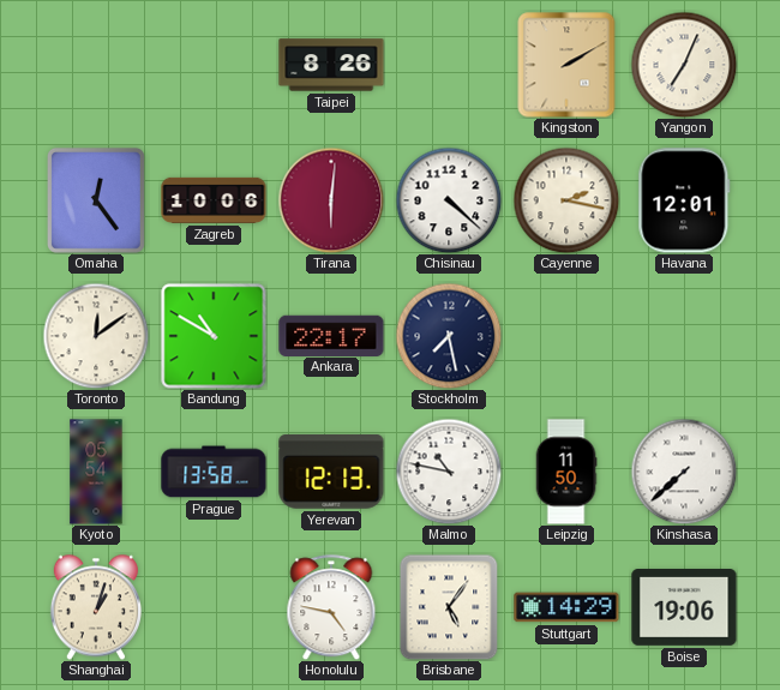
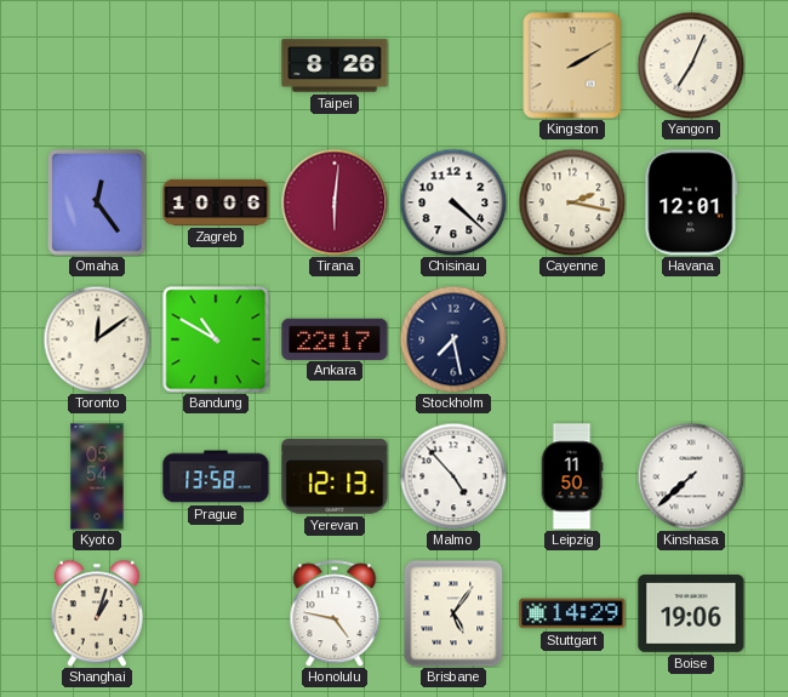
Malmo: 10:47 -> 4:53 (453, 476)
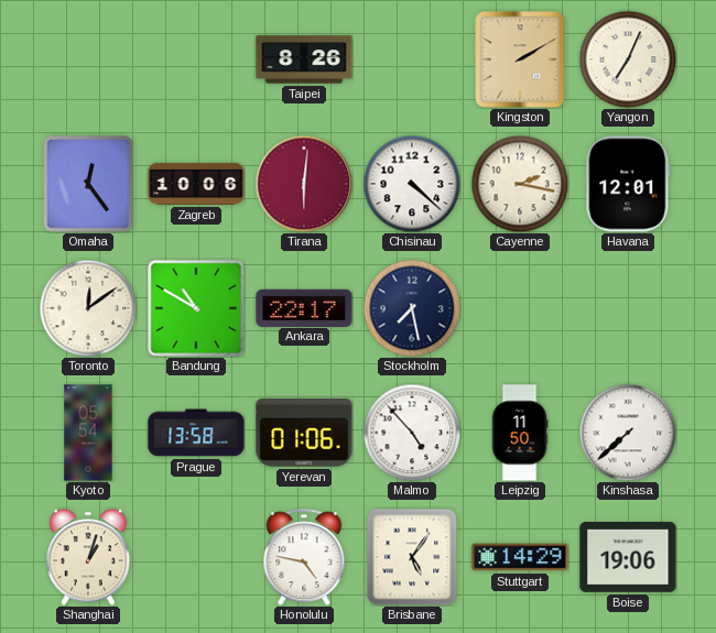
Yerevan: 12:13 -> 01:06 (304, 433)
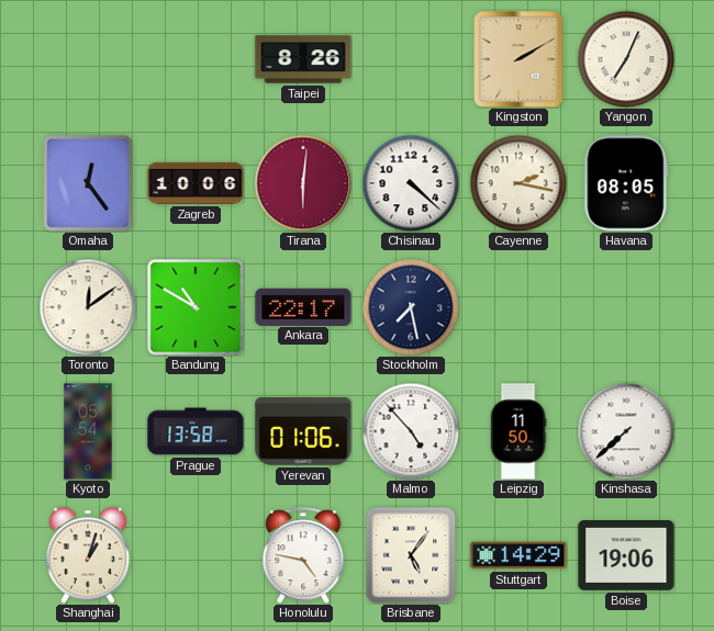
Havana: 12:01 -> 08:05 (626, 183)
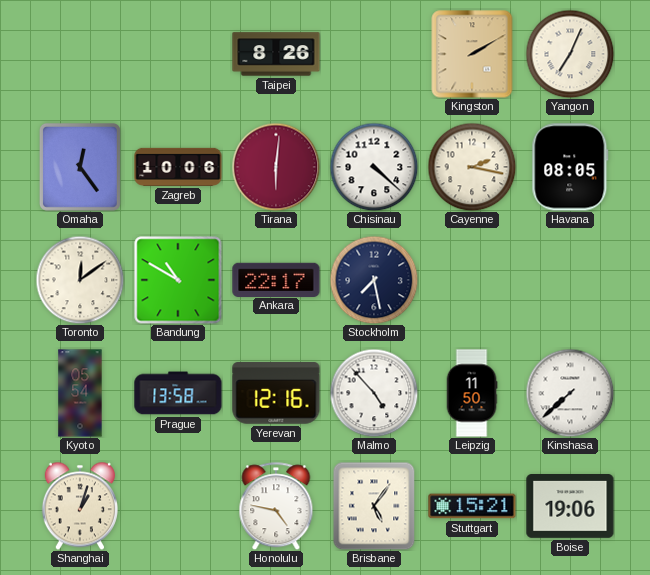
Yerevan: 01:06 -> 12:16 (276, 393)
Stuttgart: 14:29 -> 15:21 (472, 506)
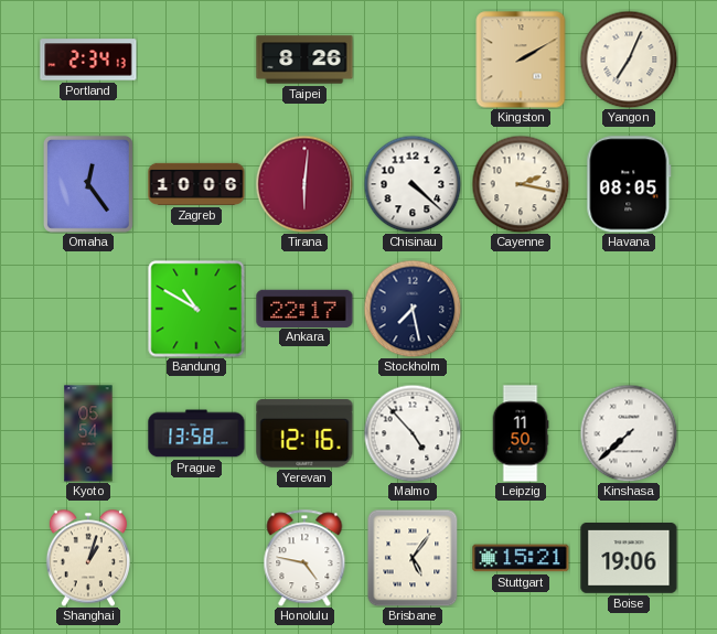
Portland: none -> 2:34 (88, 60)
Toronto: 12:09 -> none (80, 280)
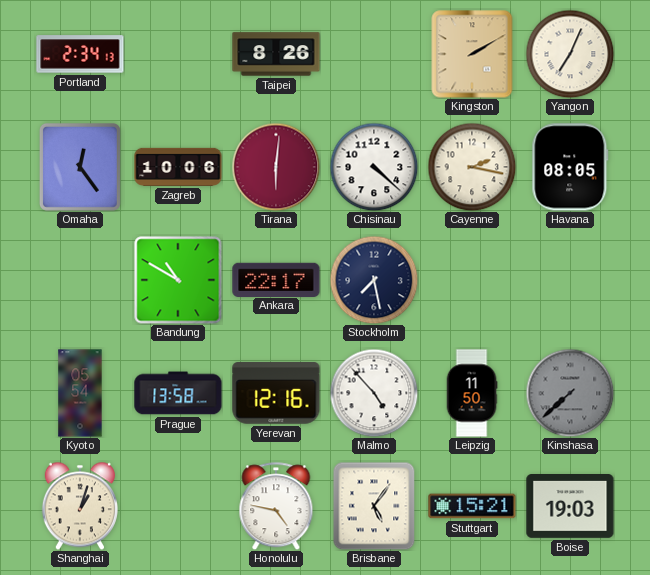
Kinshasa dial: white -> grey (570, 393)
Boise: 19:06 -> 19:03 (570, 507)
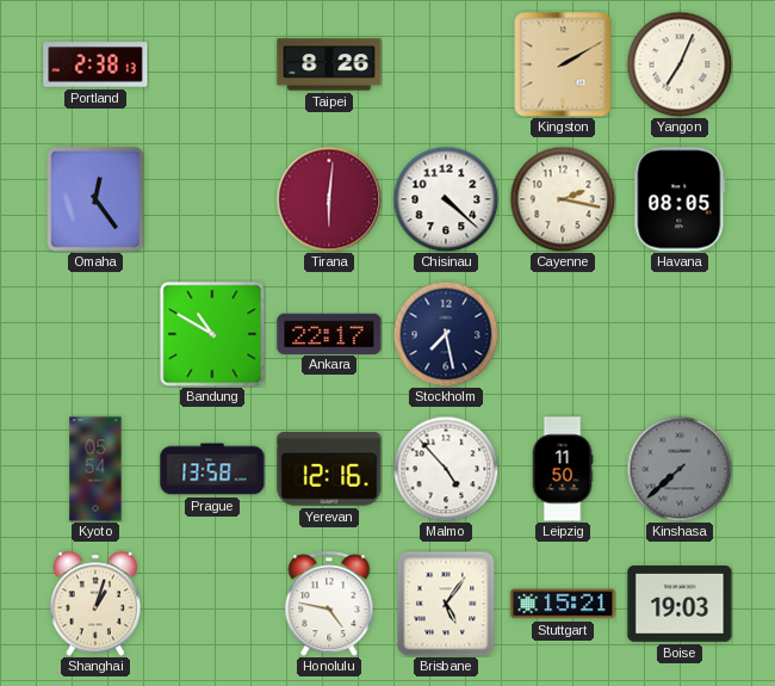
Portland: 2:34 -> 2:38 (95, 64)
Zagreb: 10:06 -> none (178, 167)
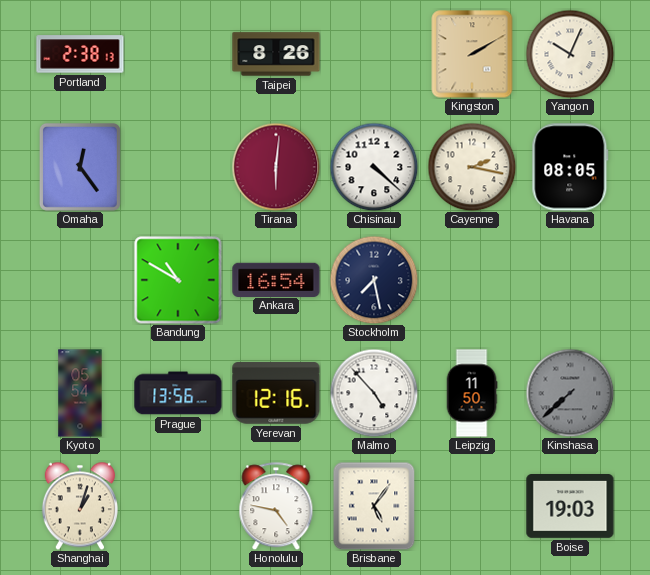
Yangon: 7:04 -> 10:04 (570, 54)
Ankara: 22:17 -> 16:54 (276, 279)
Prague: 13:58 -> 13:56 (178, 393)
Stuttgart: 15:21 -> none (563, 604)
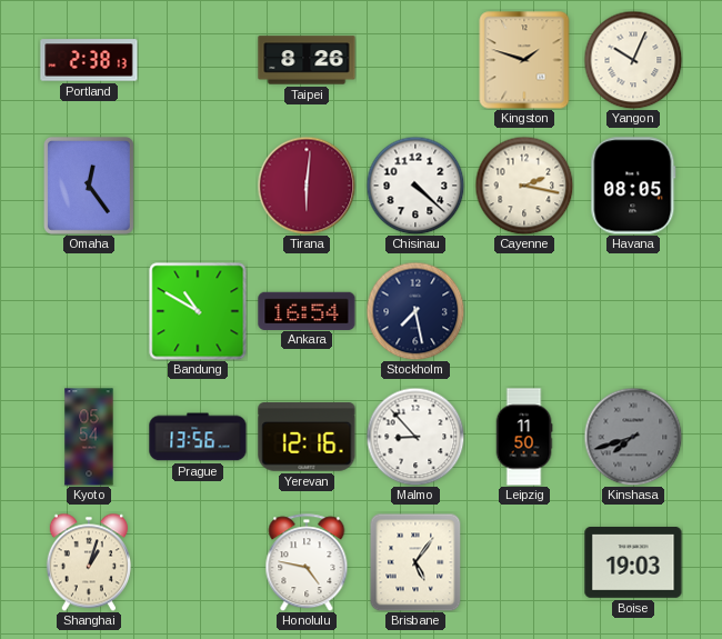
Kingston: 2:10 -> 1:48 (524, 60)
Malmo: 4:53 -> 8:53 (415, 437)
Kinshasa: 7:38 -> 7:42 (633, 437)
